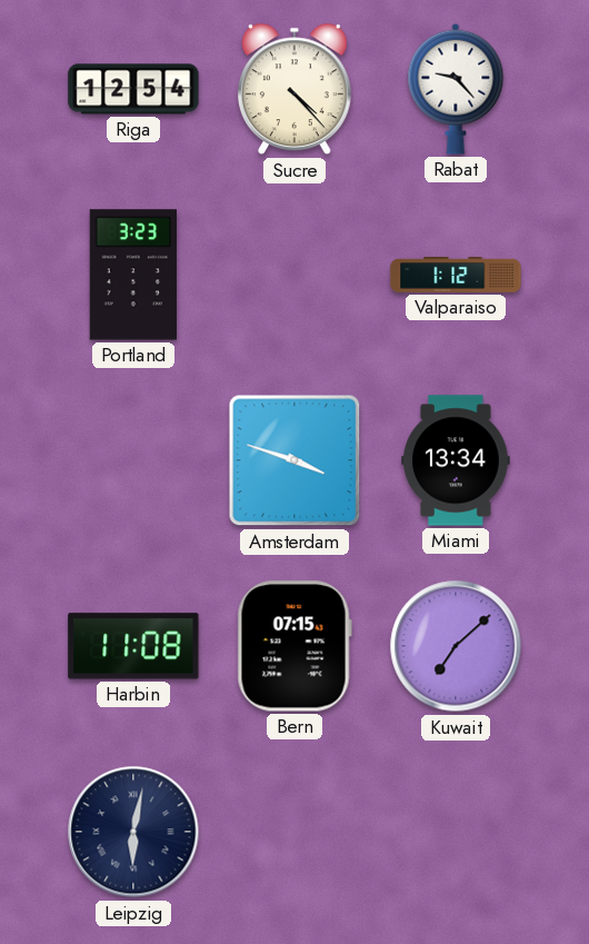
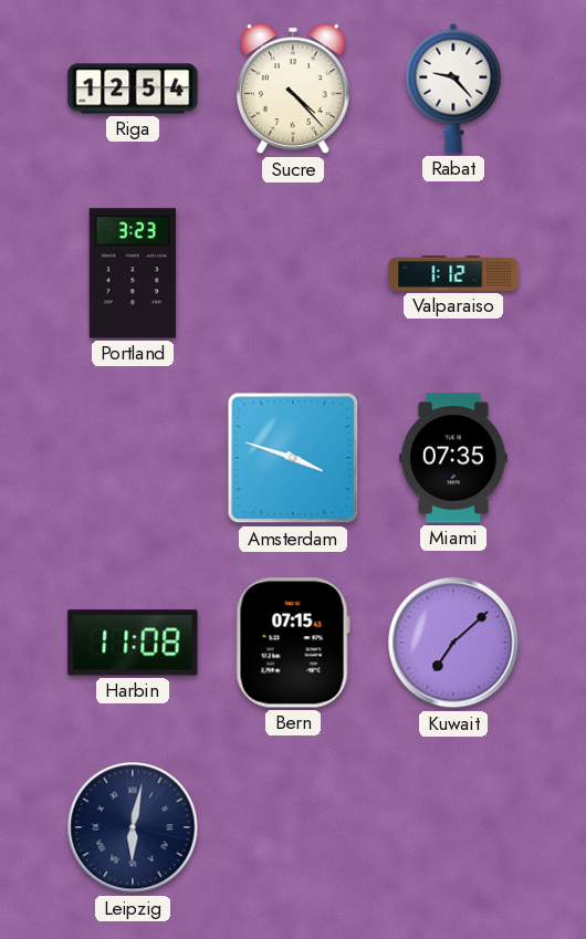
Miami: 13:34 -> 07:35 (453, 458)
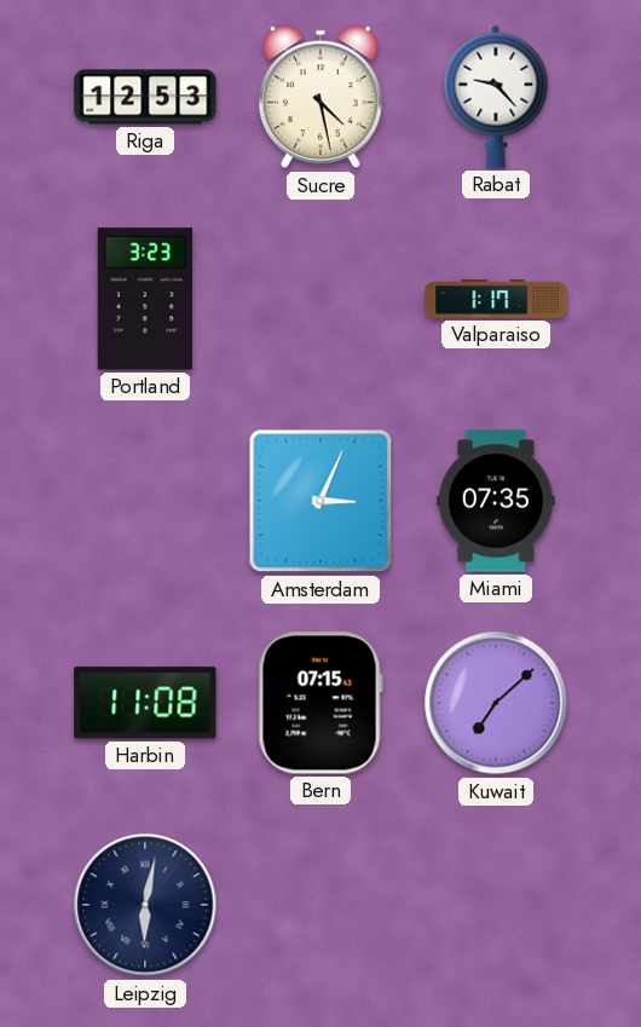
Riga: 12:54 -> 12:53 (145, 97)
Sucre: 4:23 -> 4:28 (320, 97)
Valparaiso: 1:12 -> 1:17 (496, 299)
Amsterdam: 3:48 -> 3:04 (320, 501)
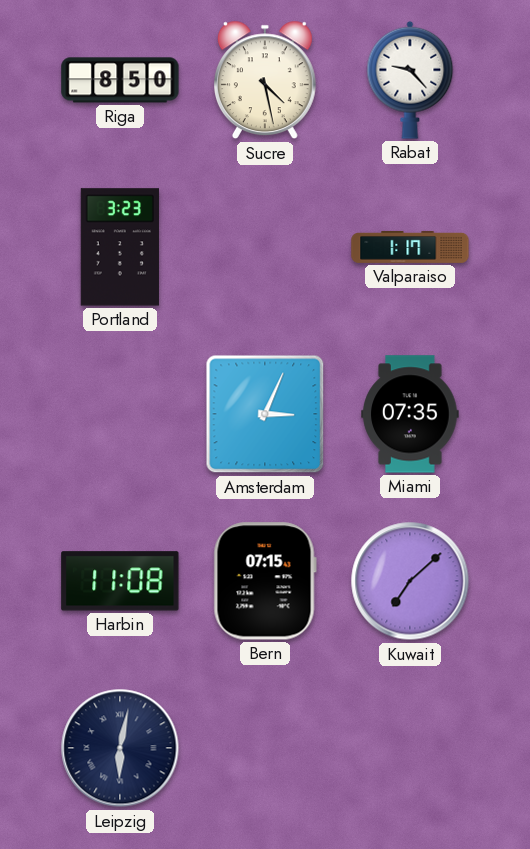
Riga: 12:53 -> 8:50 (120, 80)
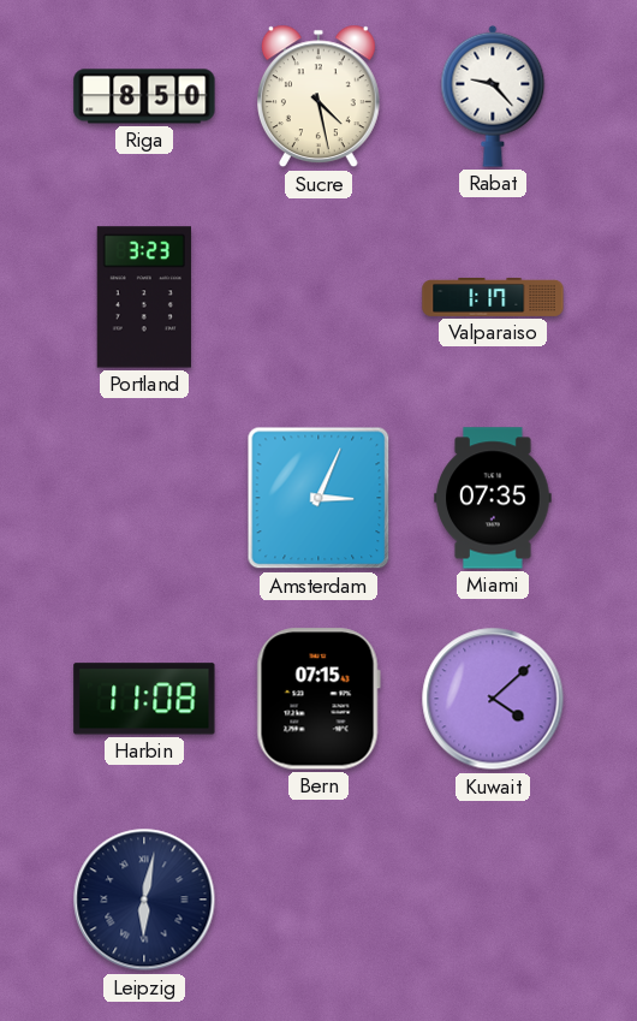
Kuwait: 7:08 -> 4:08 (493, 699)
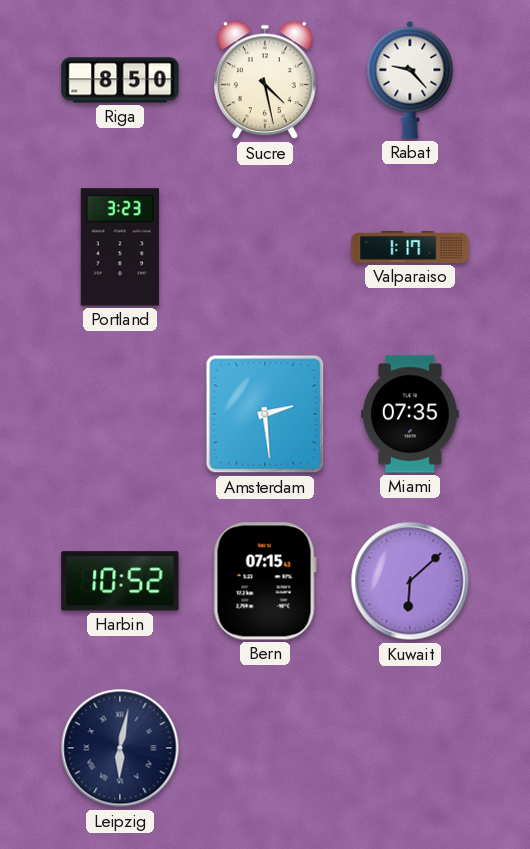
Amsterdam: 3:04 -> 2:29 (265, 414)
Harbin: 11:08 -> 10:52 (120, 581)
Kuwait: 4:08 -> 6:08 (410, 581)
